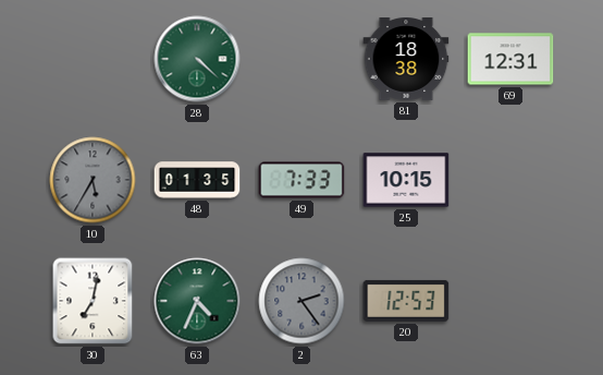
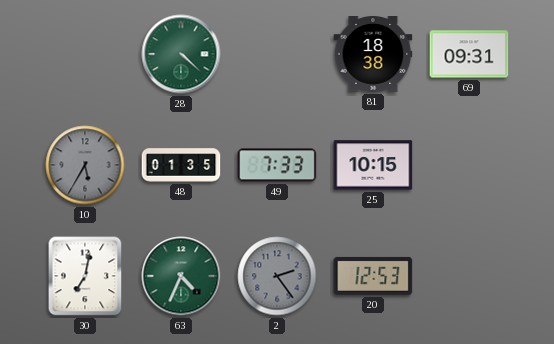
69: 12:31 -> 09:31 (469, 54)
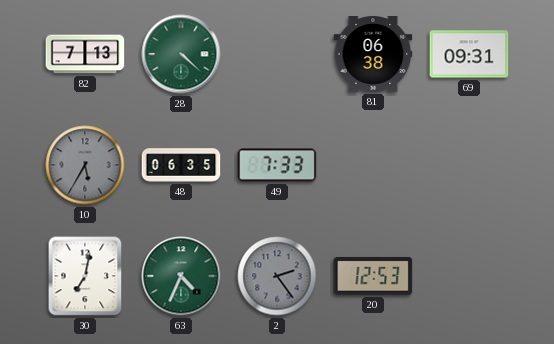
82: none -> 7:13 (85, 54)
81: 18:38 -> 06:38 (373, 55)
48: 01:35 -> 06:35 (181, 165)
25: 10:15 -> none (373, 165)
